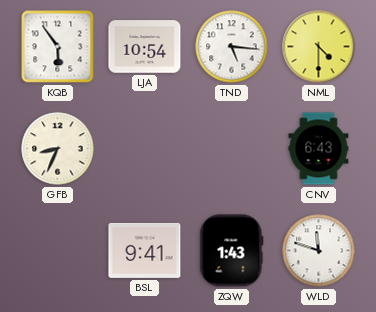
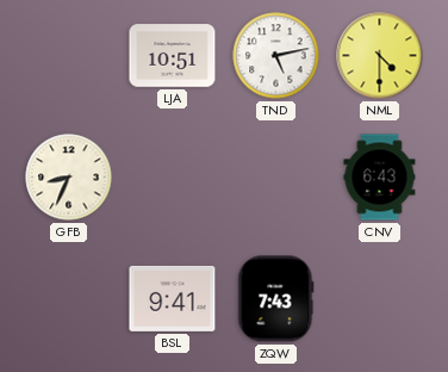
KQB: 5:54 -> none (58, 47)
LJA: 10:54 -> 10:51 (173, 56)
TND: 5:16 -> 5:13 (276, 56)
ZQW: 1:43 -> 7:43 (276, 299)
WLD: 11:48 -> none (319, 251)
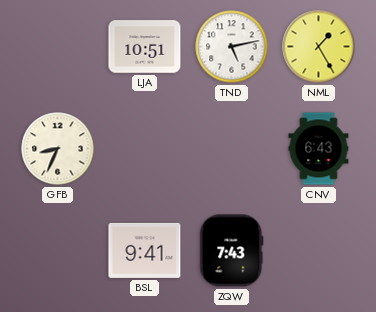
NML: 4:30 -> 1:25 (319, 47)
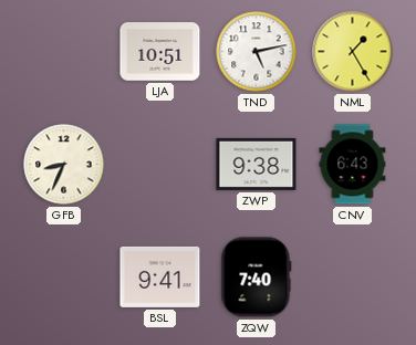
ZWP: none -> 9:38 (257, 164)
ZQW: 7:43 -> 7:40 (257, 278)
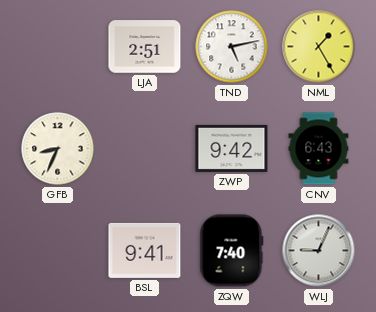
LJA: 10:51 -> 2:51 (145, 47)
ZWP: 9:38 -> 9:42 (232, 148)
WLJ: none -> 9:04 (319, 251)
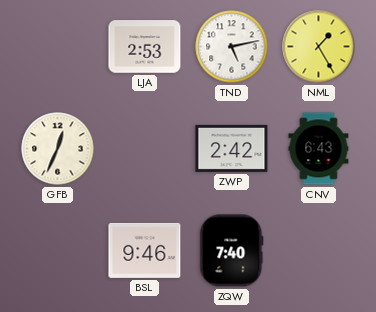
LJA: 2:51 -> 2:53 (145, 47)
GFB: 8:34 -> 12:34 (58, 149)
ZWP: 9:42 -> 2:42 (232, 148)
BSL: 9:41 -> 9:46 (145, 250)
WLJ: 9:04 -> none (319, 251)
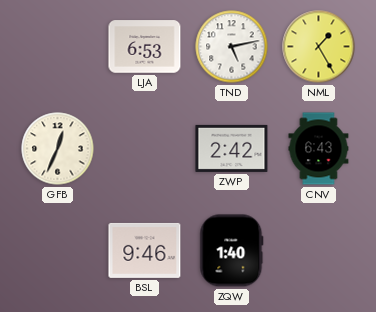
LJA: 2:53 -> 6:53 (145, 47)
ZQW: 7:40 -> 1:40 (232, 251)
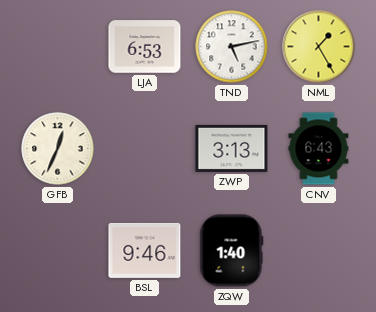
ZWP: 2:42 -> 3:13 (232, 148)
